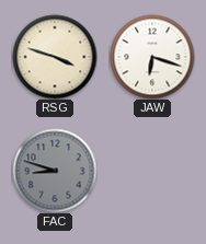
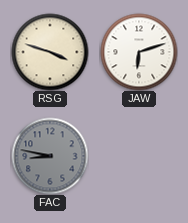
JAW: 6:18 -> 6:12 (139, 52)
FAC: 8:48 -> 8:47 (50, 156)
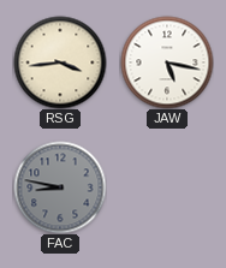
RSG: 3:48 -> 3:44 (60, 62)
JAW: 6:12 -> 5:17 (167, 62)
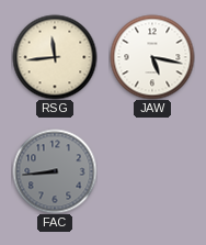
RSG: 3:44 -> 11:44 (55, 57)
FAC: 8:47 -> 8:44 (55, 171)
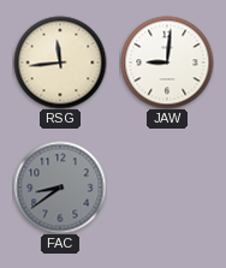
JAW: 5:17 -> 9:01 (167, 62)
FAC: 8:44 -> 8:39 (60, 187)
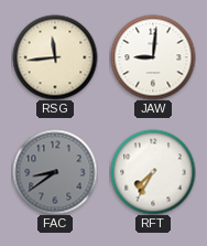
RFT: none -> 7:35 (153, 172)
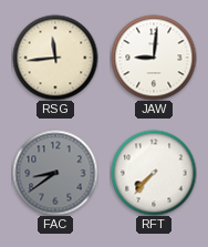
RFT: 7:35 -> 7:37 (154, 173)
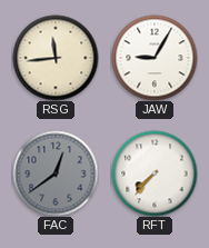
JAW: 9:01 -> 9:05 (155, 58)
FAC: 8:39 -> 12:39 (56, 173)
